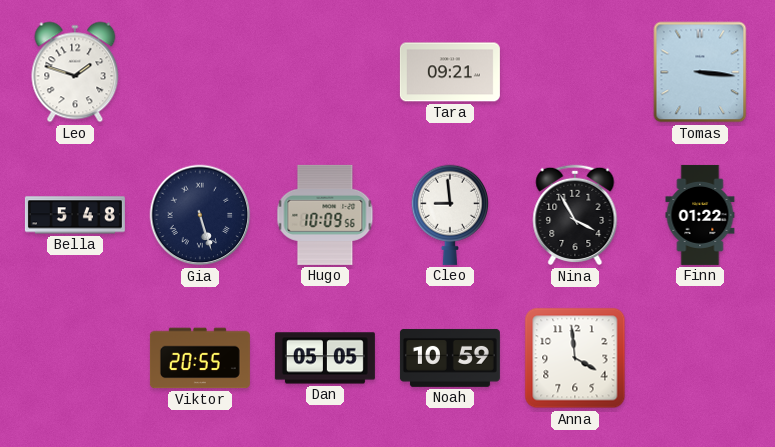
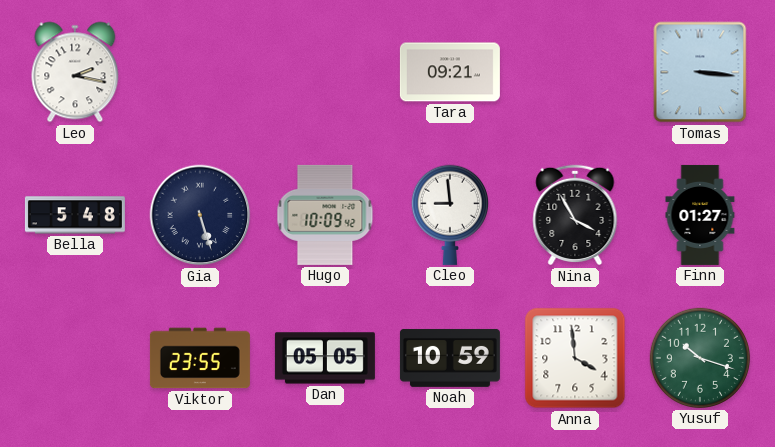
Leo: 1:48 -> 2:17 (75, 72)
Hugo: 10:09:56 -> 10:09:42 (325, 215)
Finn: 01:22 -> 01:27 (700, 215)
Viktor: 20:55 -> 23:55 (200, 358)
Yusuf: none -> 10:18 (700, 358)
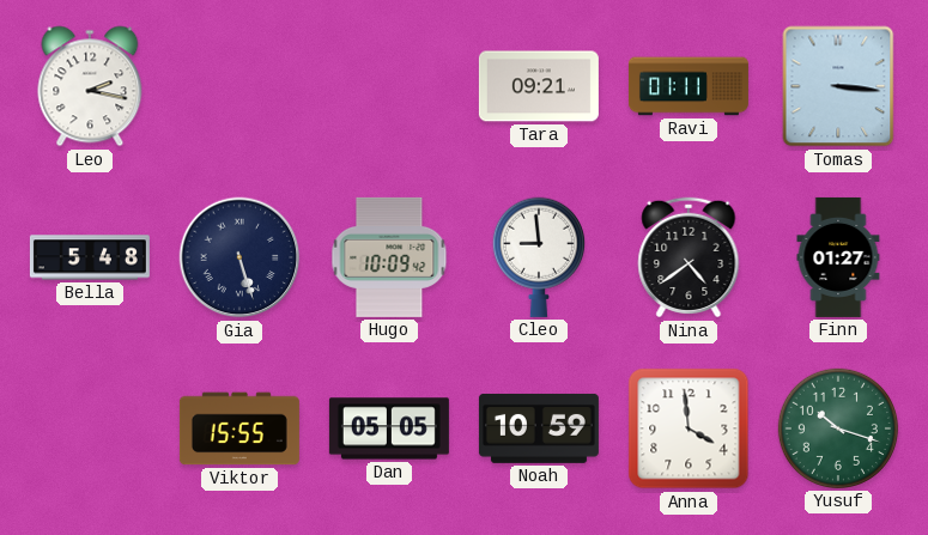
Ravi: none -> 01:11 (689, 86)
Nina: 3:55 -> 4:39 (689, 257)
Viktor: 23:55 -> 15:55 (239, 428)
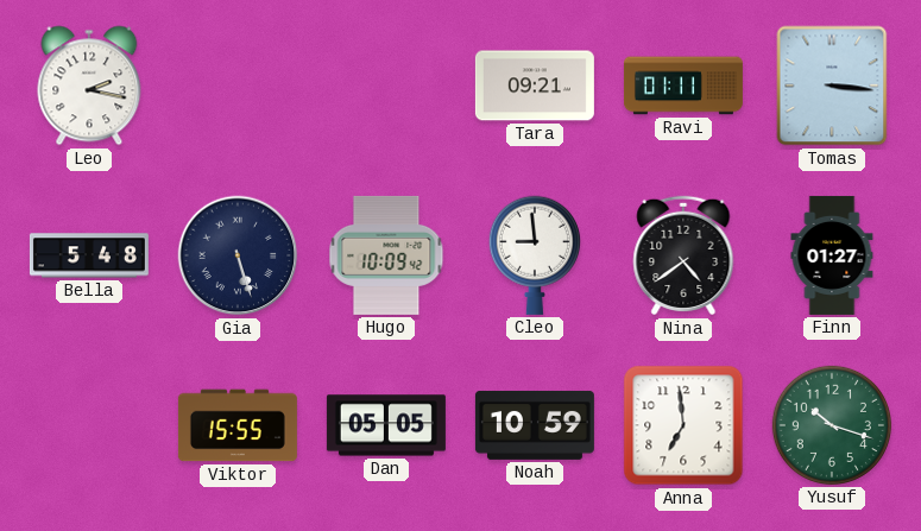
Anna: 3:59 -> 6:59 (683, 425)
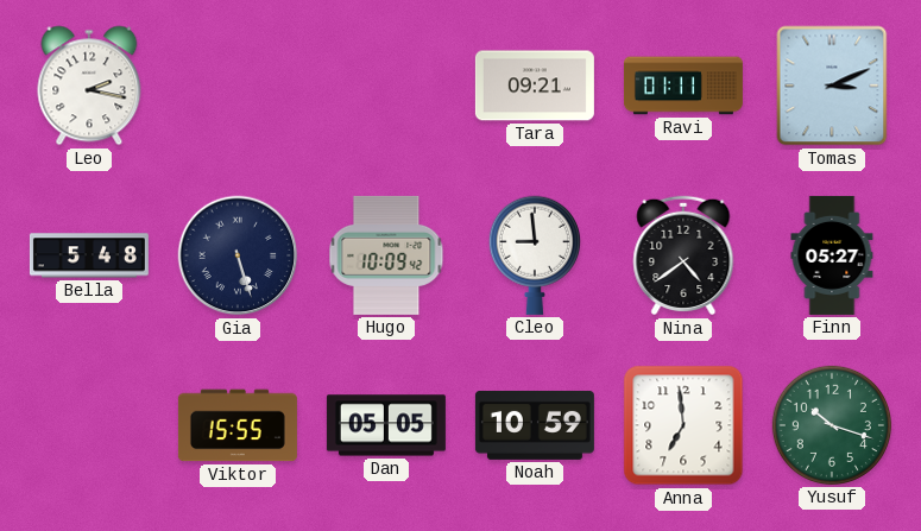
Tomas: 3:16 -> 3:11 (832, 86)
Finn: 01:27 -> 05:27 (832, 255)
